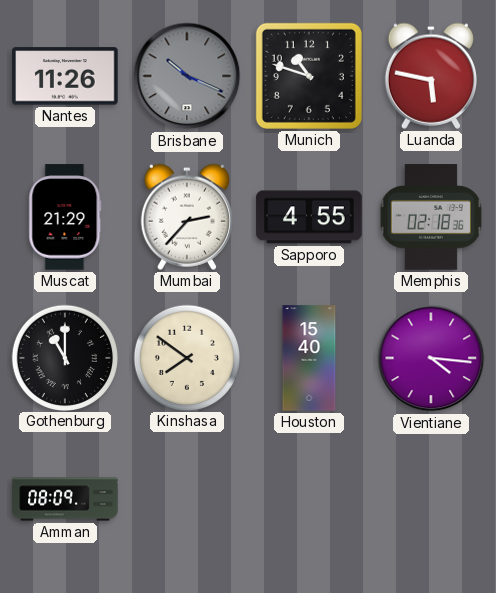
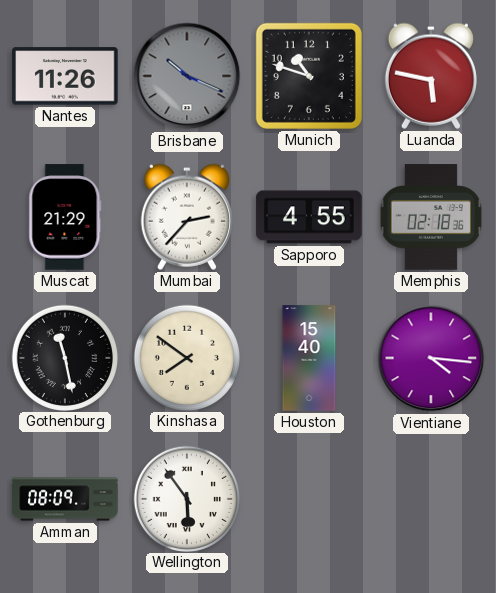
Gothenburg: 11:00 -> 11:28 (64, 357)
Wellington: none -> 5:54 (186, 498)
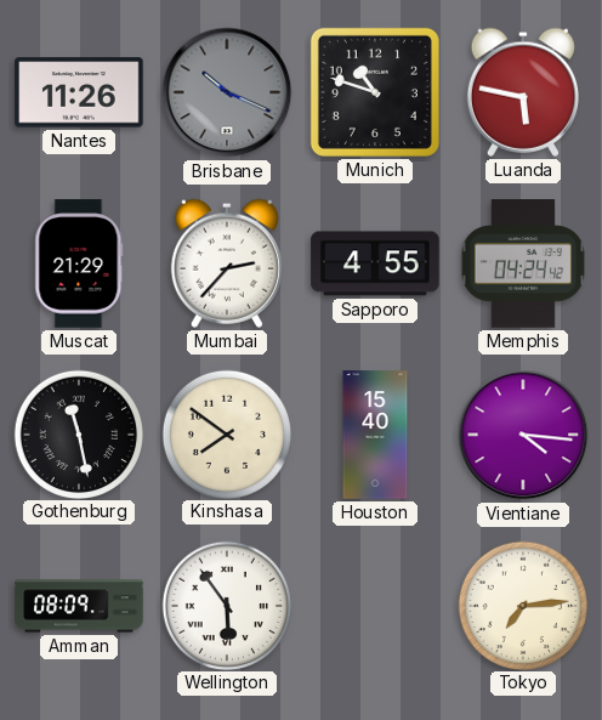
Memphis: 02:18 -> 04:24 (523, 263)
Tokyo: none -> 7:14 (522, 605)
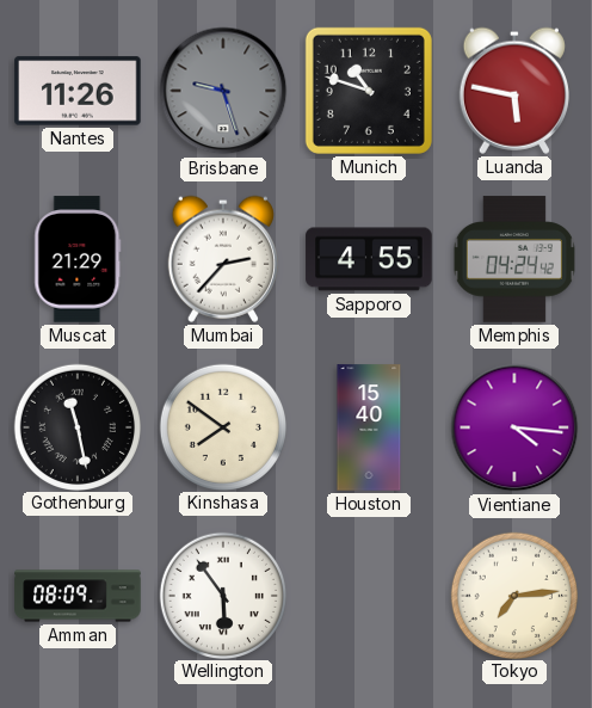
Brisbane: 10:19 -> 9:27 (223, 91)
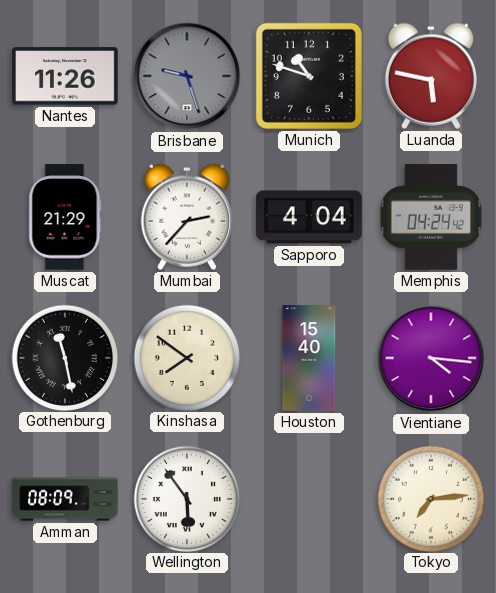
Sapporo: 4:55 -> 4:04 (309, 217)
